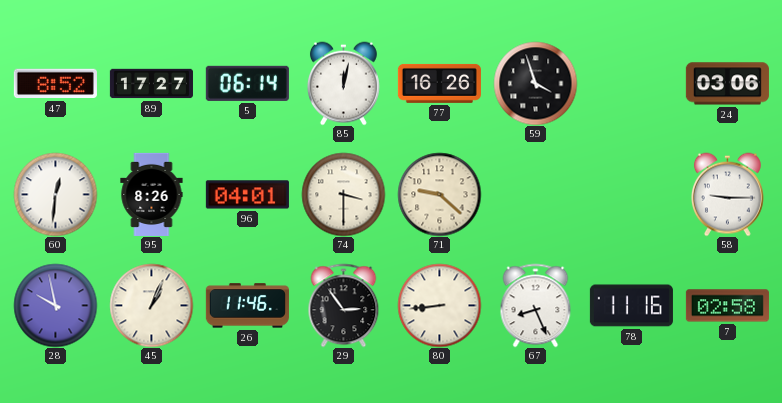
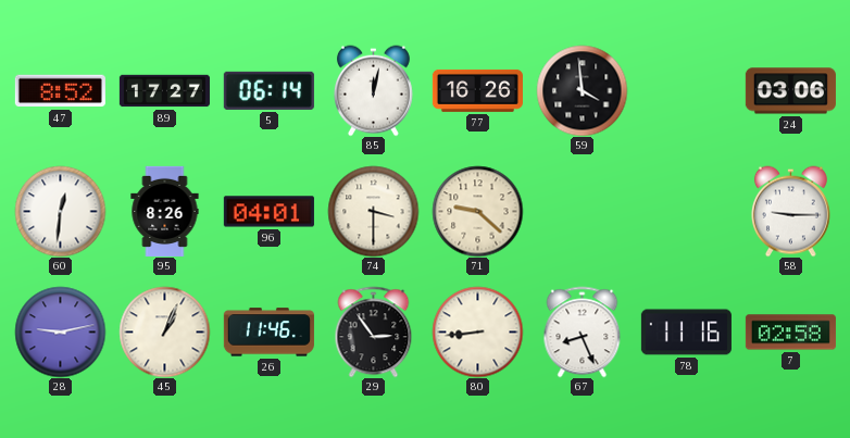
59: 3:57 -> 3:59 (582, 90)
28: 9:58 -> 9:13 (60, 331)
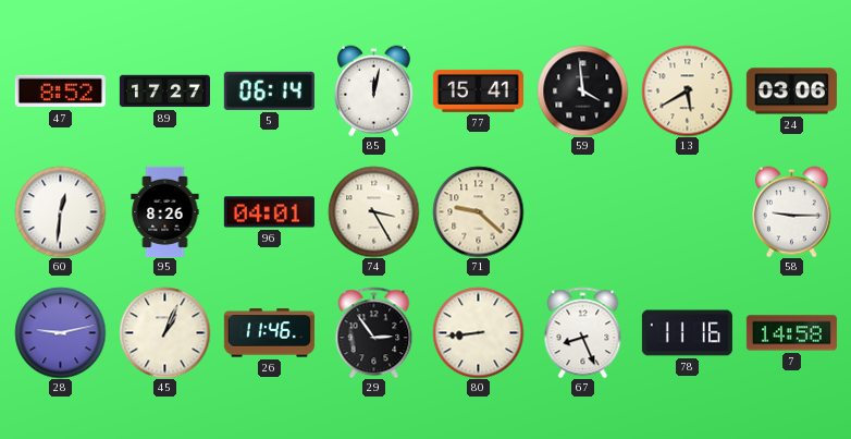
77: 16:26 -> 15:41 (478, 90)
13: none -> 5:40 (687, 90)
74: 3:30 -> 3:25 (373, 211)
7: 02:58 -> 14:58 (791, 333)
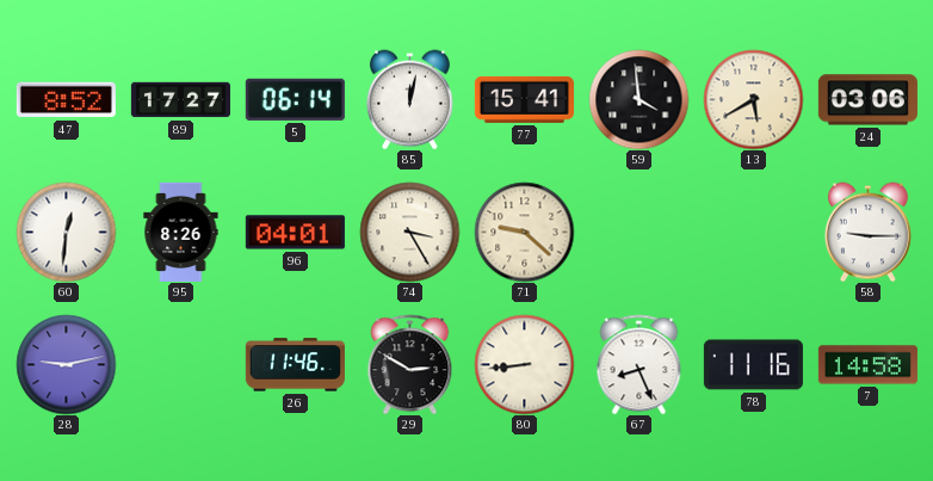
45: 1:04 -> none (164, 332)
29: 2:54 -> 2:50 (410, 364)
